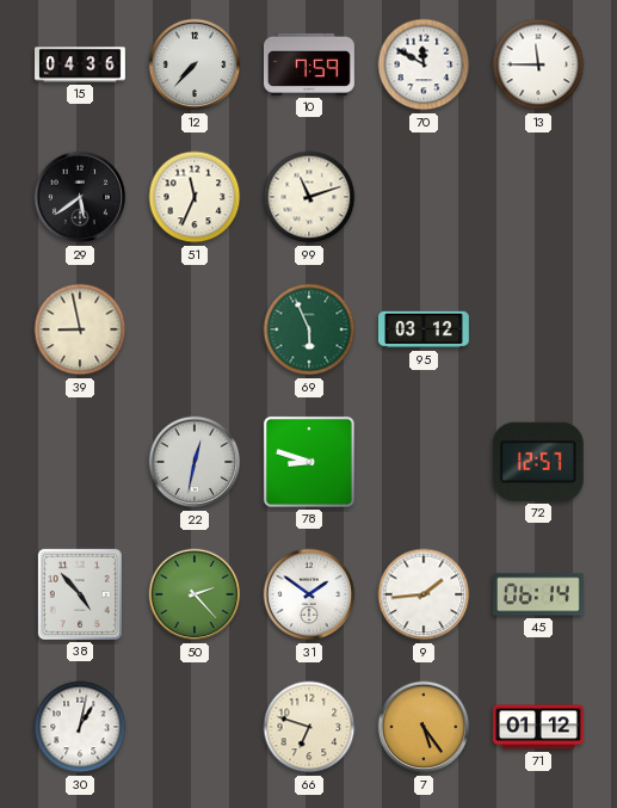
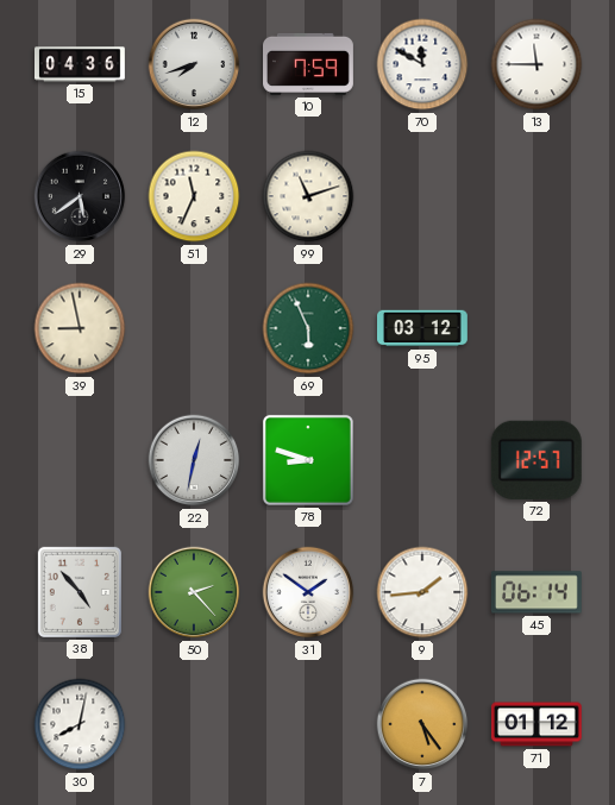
12: 7:37 -> 7:42 (194, 64)
30: 1:02 -> 8:02 (80, 724)
66: 6:48 -> none (309, 727)
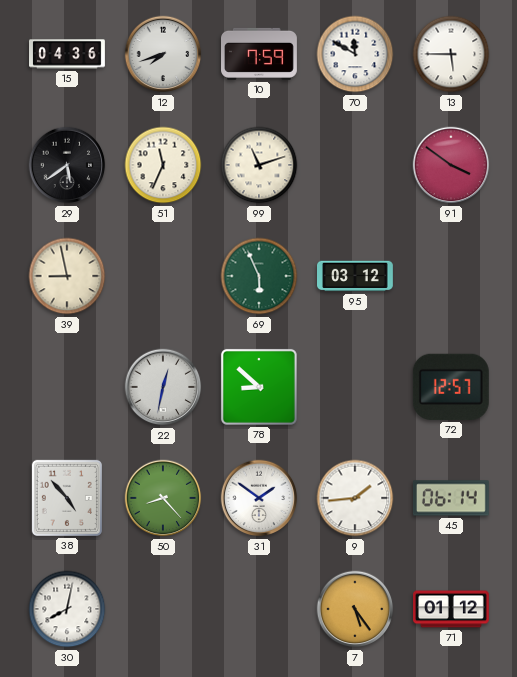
13: 11:45 -> 5:45 (451, 54)
91: none -> 3:51 (451, 165)
78: 8:48 -> 8:52 (259, 387)
50: 2:23 -> 8:23 (163, 498)
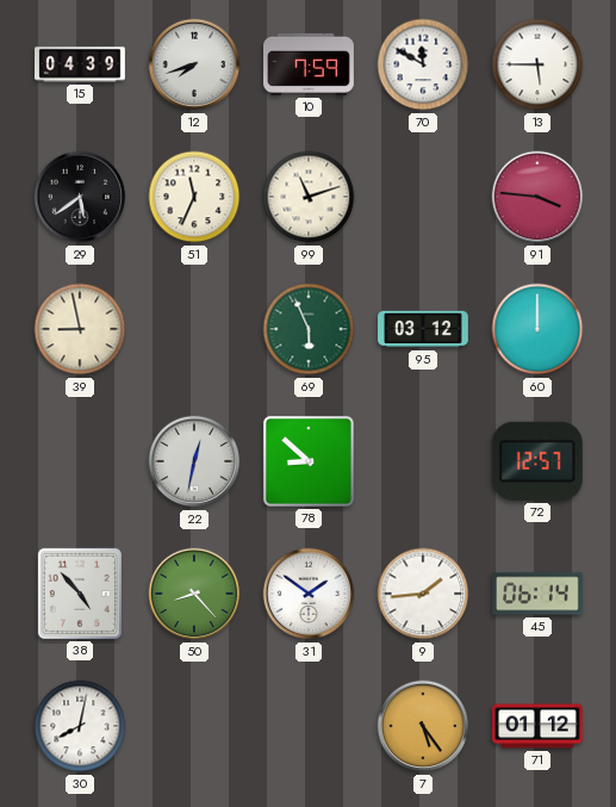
15: 04:36 -> 04:39 (81, 64)
91: 3:51 -> 3:46 (537, 197)
60: none -> 12:00 (537, 329)
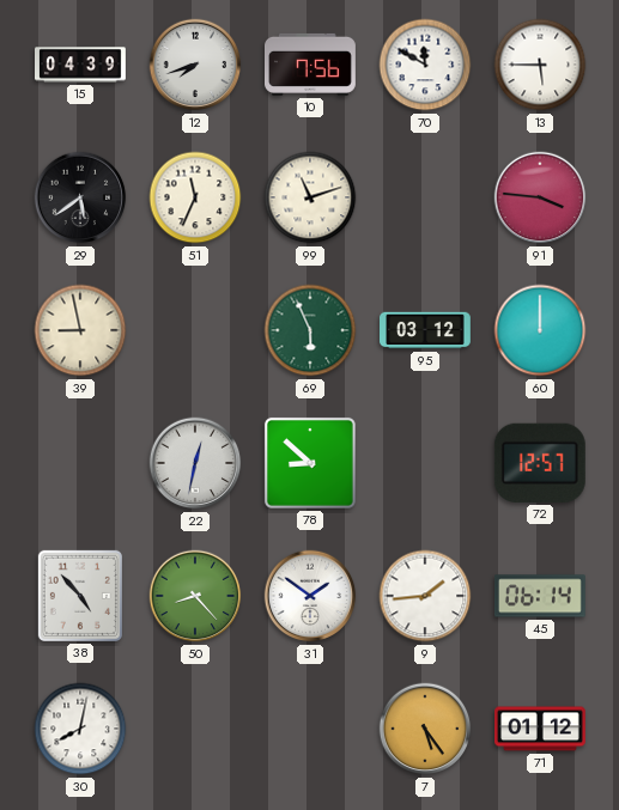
10: 7:59 -> 7:56 (311, 65)
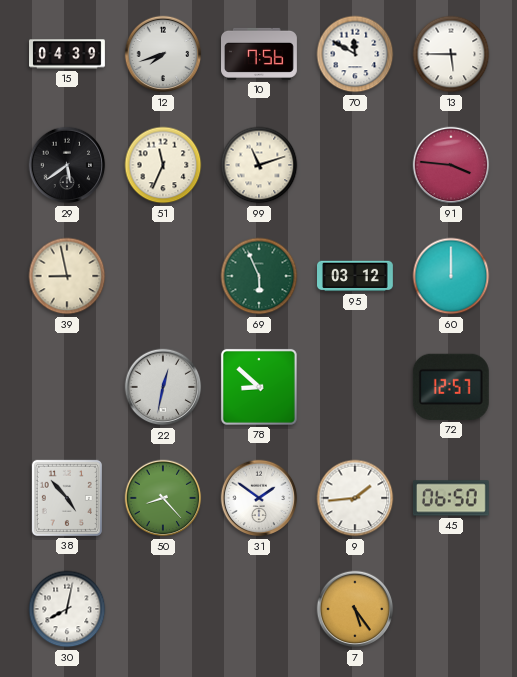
45: 06:14 -> 06:50 (451, 498)
71: 01:12 -> none (541, 729)
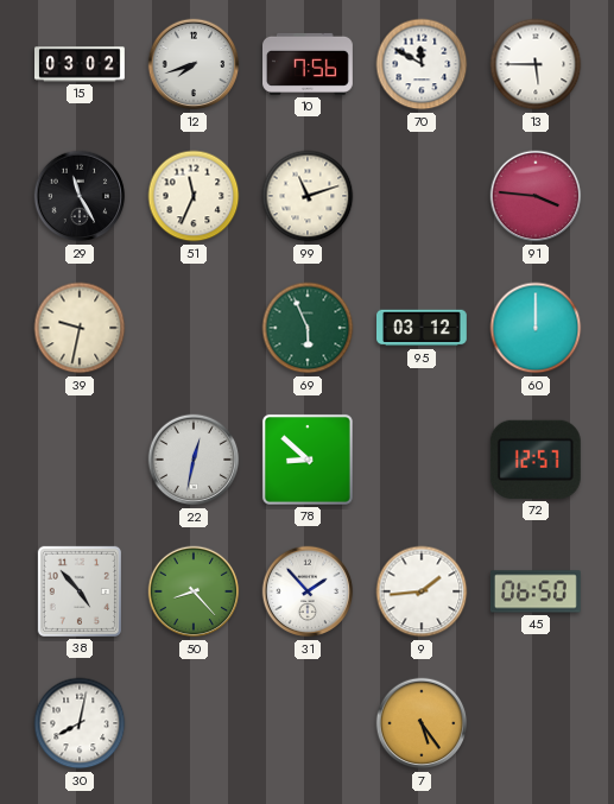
15: 04:39 -> 03:02 (81, 64)
29: 5:39 -> 11:25 (80, 196)
39: 8:58 -> 9:32 (80, 328)
31: 1:51 -> 1:53 (308, 591)
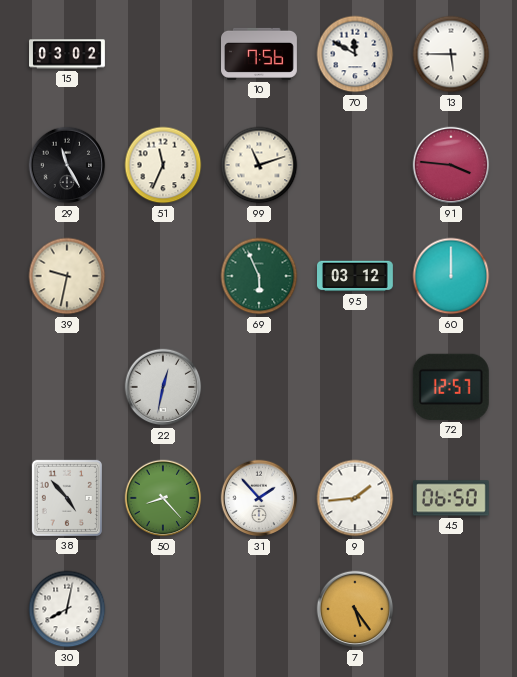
12: 7:42 -> none (194, 64)
78: 8:52 -> none (308, 460)
